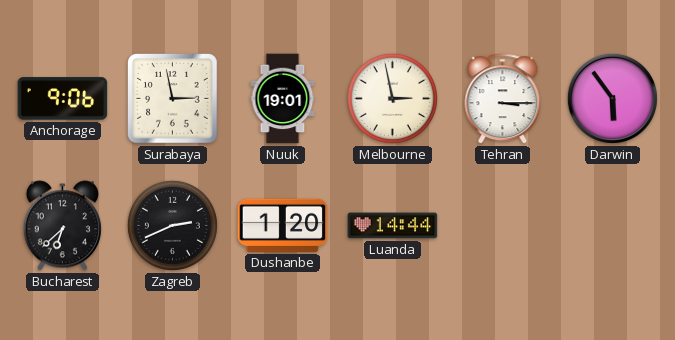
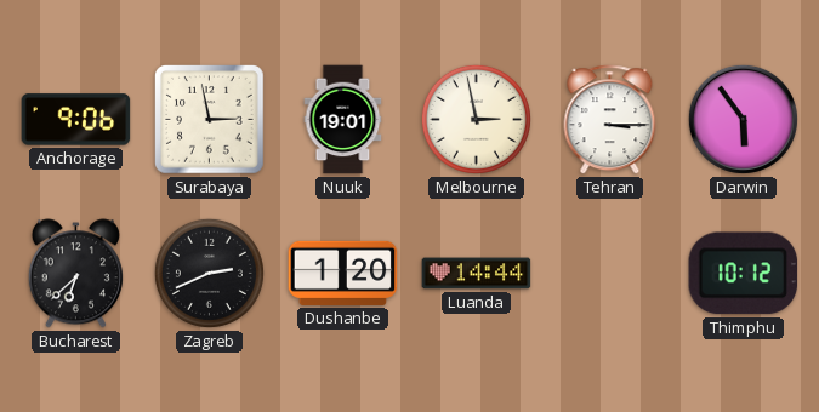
Thimphu: none -> 10:12 (744, 274)
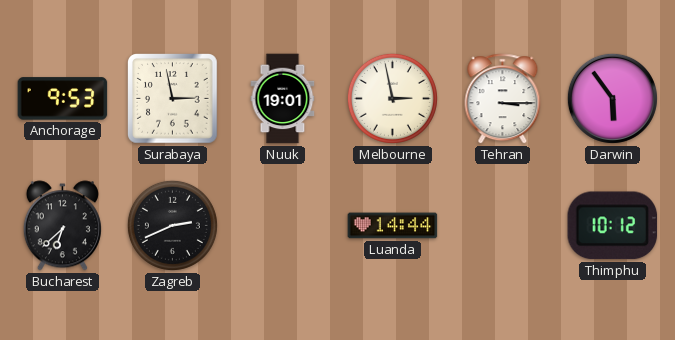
Anchorage: 9:06 -> 9:53 (63, 99)
Dushanbe: 1:20 -> none (343, 273)
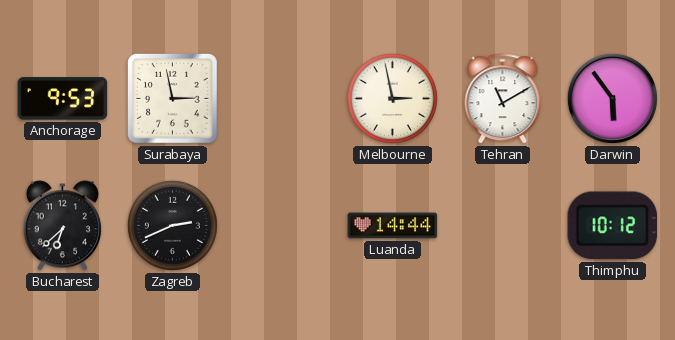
Nuuk: 19:01 -> none (283, 99)
Tehran: 3:15 -> 11:10 (503, 99)
